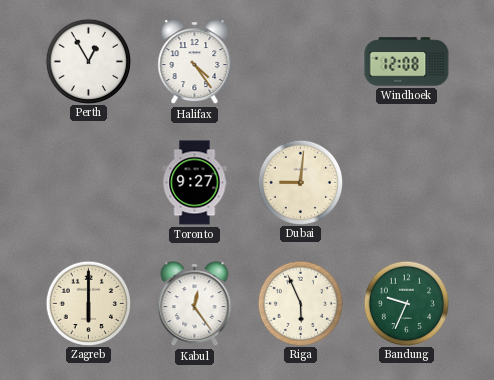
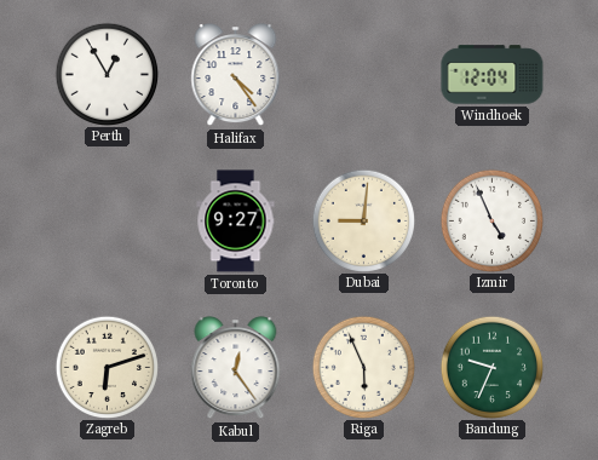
Windhoek: 12:08 -> 12:04 (493, 75)
Izmir: none -> 4:56 (491, 220)
Zagreb: 6:00 -> 6:12 (107, 367)
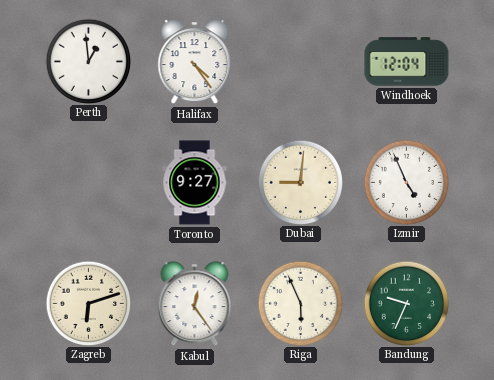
Perth: 12:55 -> 12:59 (88, 61)
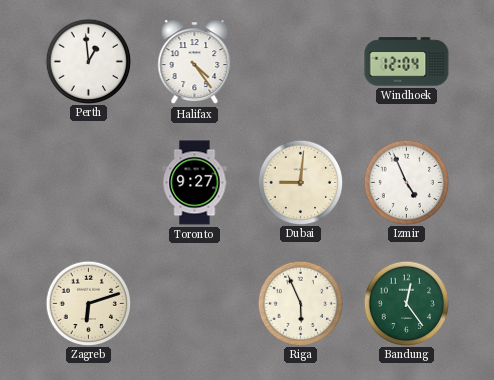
Kabul: 12:24 -> none (195, 304)
Bandung: 9:34 -> 12:24 (406, 303)
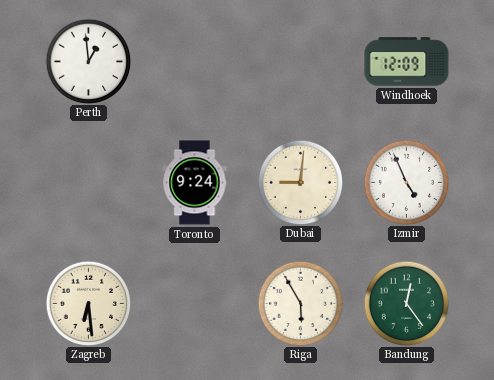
Halifax: 4:24 -> none (195, 62)
Windhoek: 12:04 -> 12:09 (407, 62)
Toronto: 9:27 -> 9:24 (195, 183)
Zagreb: 6:12 -> 6:29 (88, 303)
Riga: 5:56 -> 5:55 (300, 303)
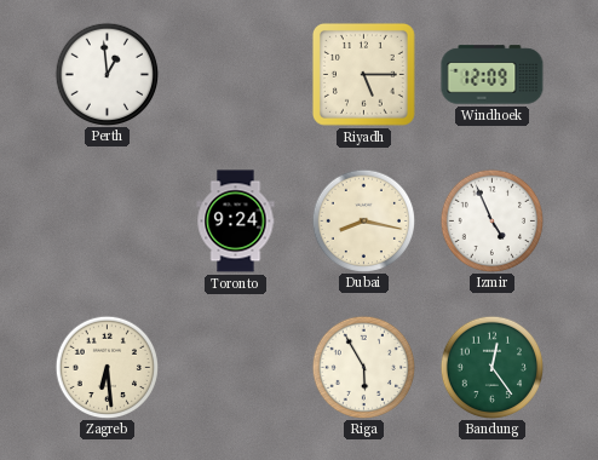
Riyadh: none -> 5:15 (363, 74)
Dubai: 9:01 -> 8:17 (363, 220)
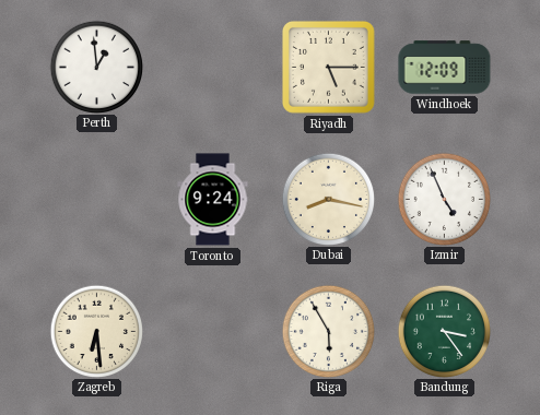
Bandung: 12:24 -> 3:24 (444, 331)
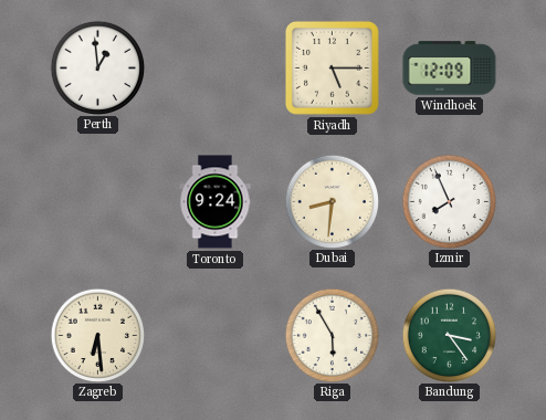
Dubai: 8:17 -> 8:31 (332, 201)
Izmir: 4:56 -> 7:56 (449, 201)
